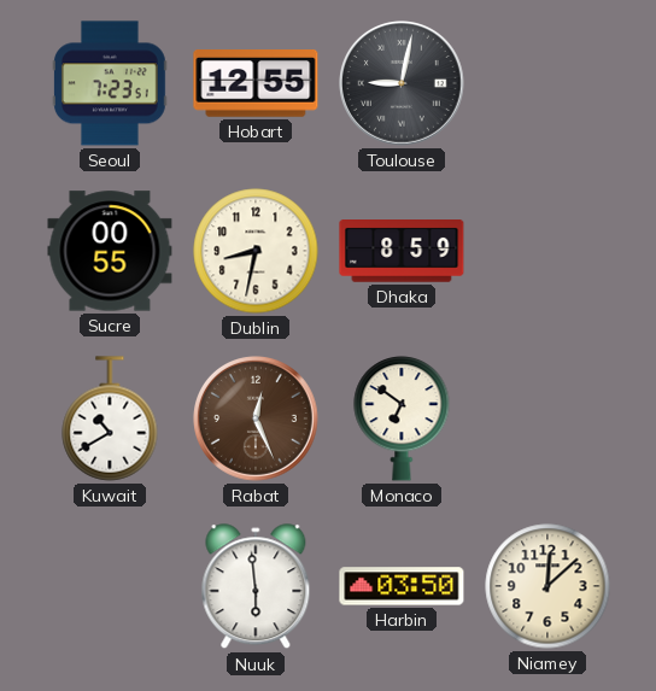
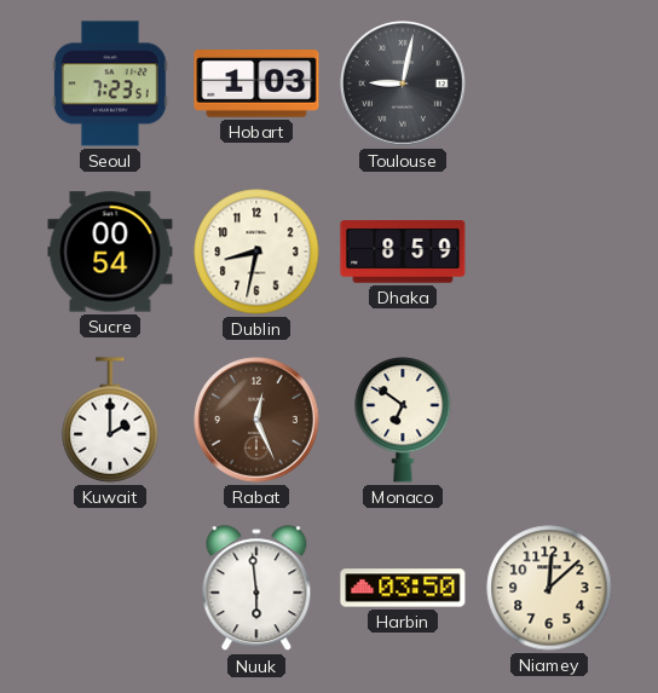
Hobart: 12:55 -> 1:03 (256, 85)
Sucre: 00:55 -> 00:54 (110, 252)
Kuwait: 10:40 -> 2:00 (110, 420)
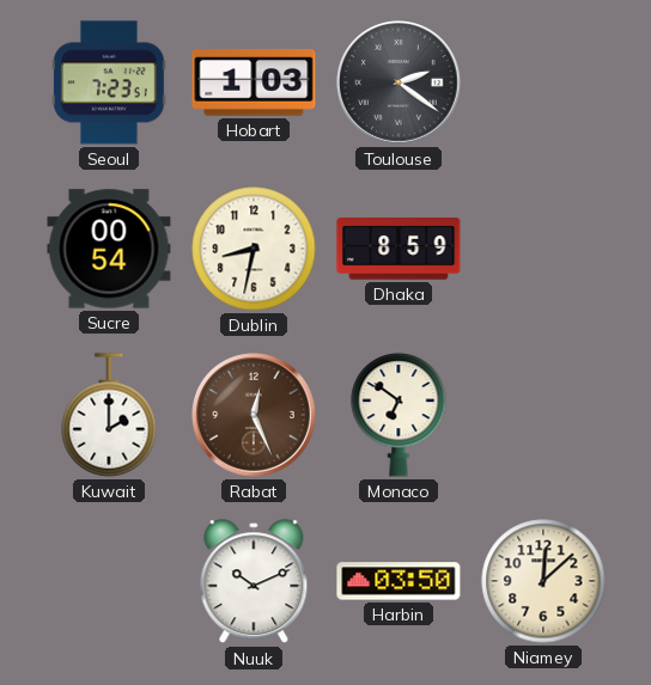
Toulouse: 9:02 -> 2:21 (400, 84)
Nuuk: 5:59 -> 10:11 (254, 582)
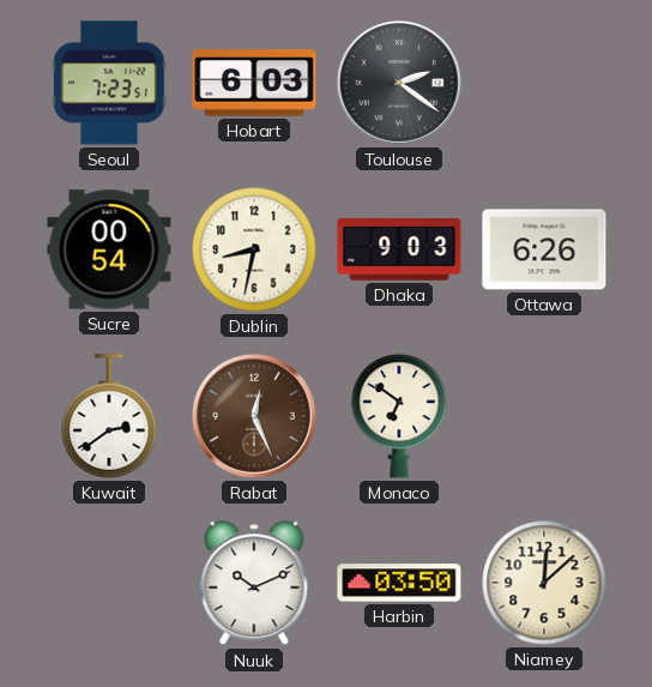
Hobart: 1:03 -> 6:03 (254, 84)
Dhaka: 8:59 -> 9:03 (399, 251)
Ottawa: none -> 6:26 (544, 249)
Kuwait: 2:00 -> 2:39 (109, 416)
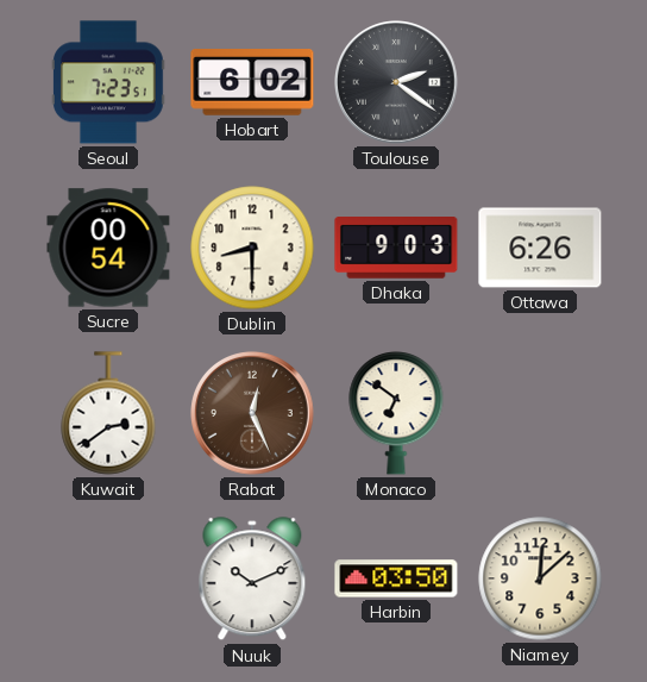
Hobart: 6:03 -> 6:02 (252, 83)
Dublin: 8:32 -> 8:30 (252, 248)
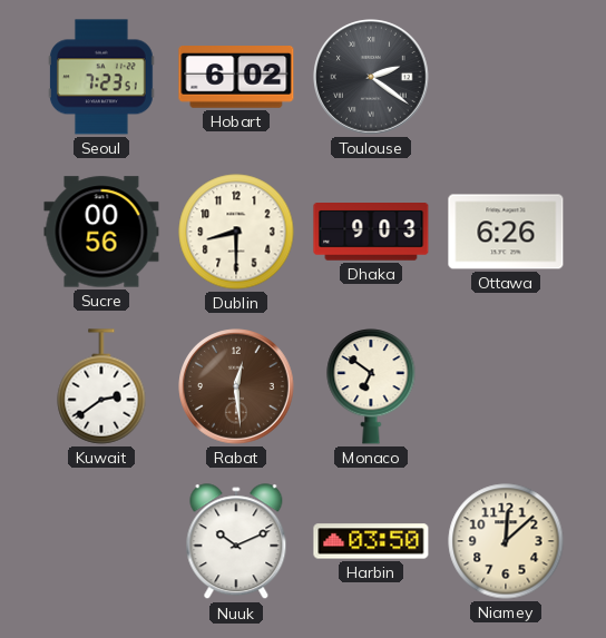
Sucre: 00:54 -> 00:56 (101, 232)
Rabat: 12:26 -> 12:29 (237, 387)
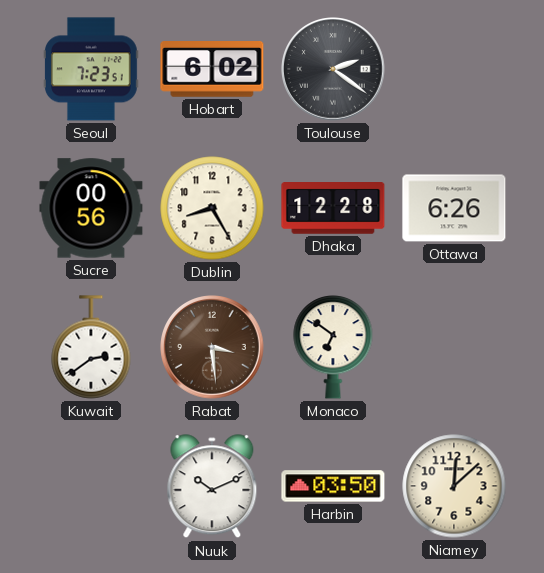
Dublin: 8:30 -> 8:25 (212, 208)
Dhaka: 9:03 -> 12:28 (333, 209)
Rabat: 12:29 -> 3:29 (213, 348)
